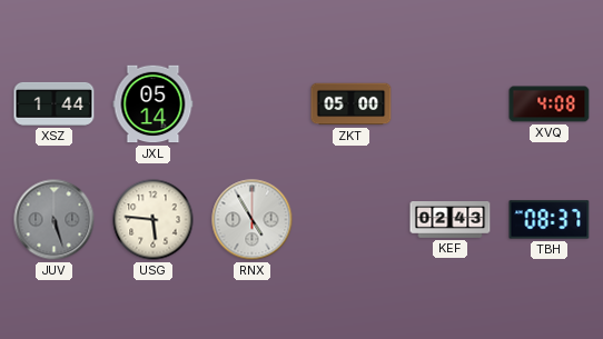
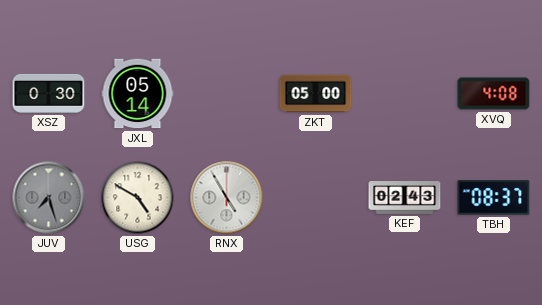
XSZ: 1:44 -> 0:30 (49, 93)
JUV: 5:27 -> 7:27 (49, 198)
USG: 5:46 -> 4:50 (138, 198)
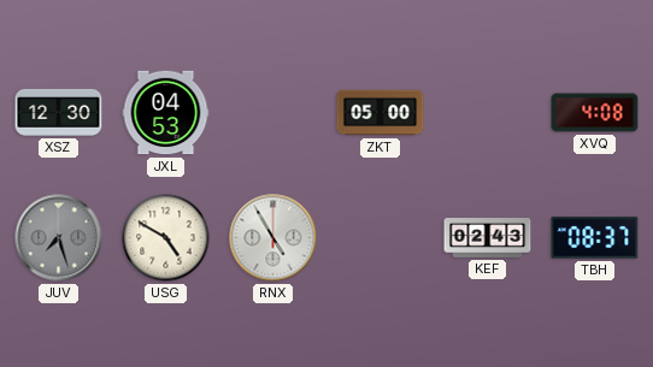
XSZ: 0:30 -> 12:30 (59, 112)
JXL: 05:14 -> 04:53 (166, 113)
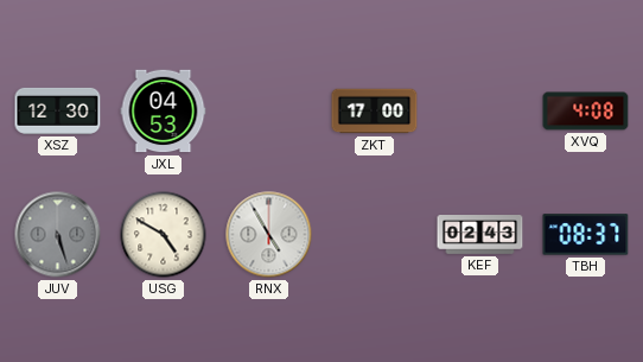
ZKT: 05:00 -> 17:00 (375, 112)
JUV: 7:27 -> 5:27 (58, 235)
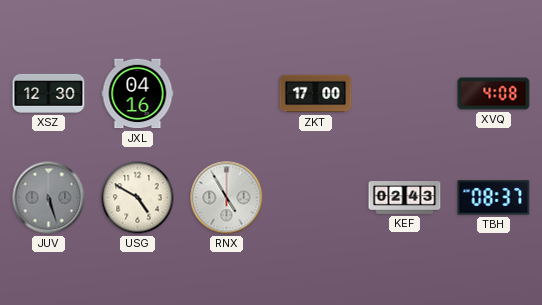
JXL: 04:53 -> 04:16 (138, 94)
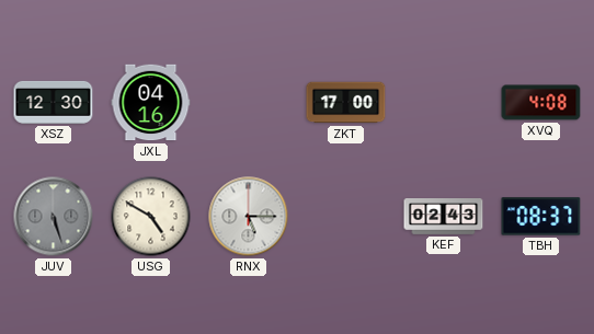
RNX: 4:55 -> 5:15 (249, 217)
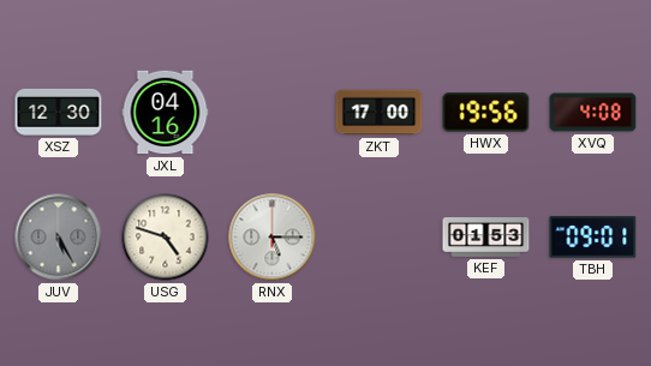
HWX: none -> 19:56 (486, 113)
JUV: 5:27 -> 5:25 (59, 238)
USG: 4:50 -> 4:48 (166, 238)
KEF: 02:43 -> 01:53 (486, 238)
TBH: 08:37 -> 09:01 (593, 238)
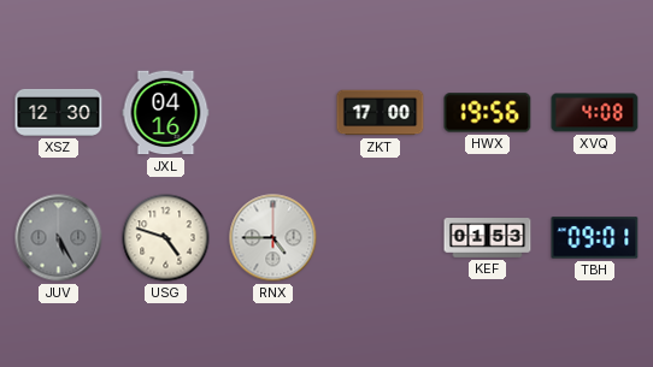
RNX: 5:15 -> 4:45 (273, 238)
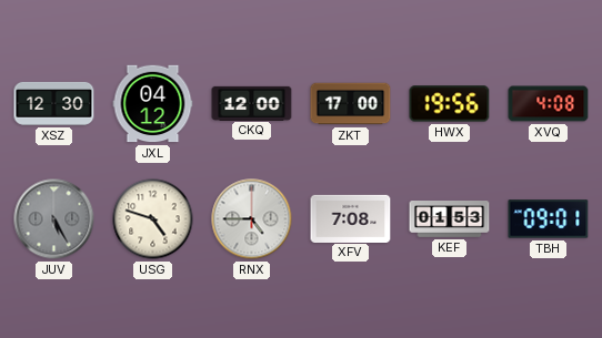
JXL: 04:16 -> 04:12 (153, 104)
CKQ: none -> 12:00 (252, 103)
XFV: none -> 7:08 (351, 218)
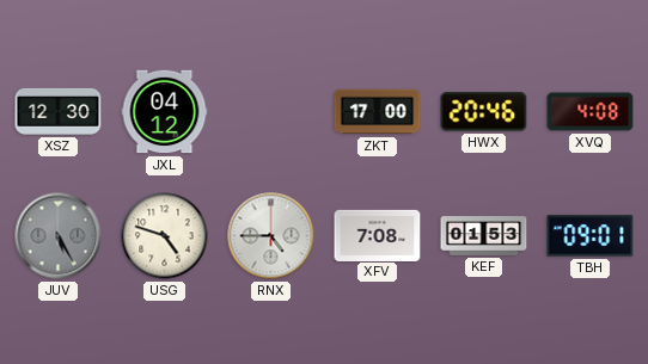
CKQ: 12:00 -> none (252, 103)
HWX: 19:56 -> 20:46 (484, 112)
